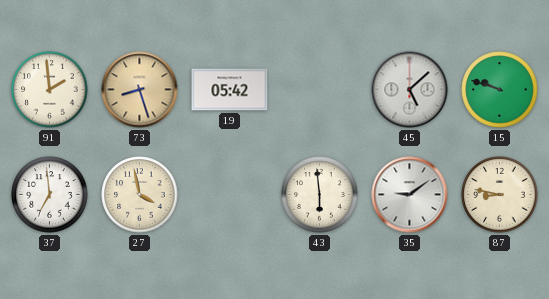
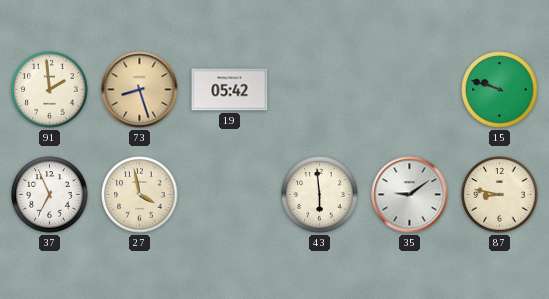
45: 5:08 -> none (410, 90)
37: 6:59 -> 6:56 (50, 195)
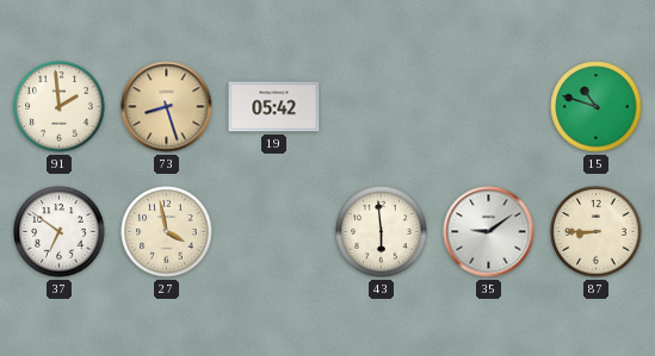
15: 9:48 -> 10:48 (597, 107)
37: 6:56 -> 6:51 (60, 232)
87: 8:47 -> 8:45 (597, 232)
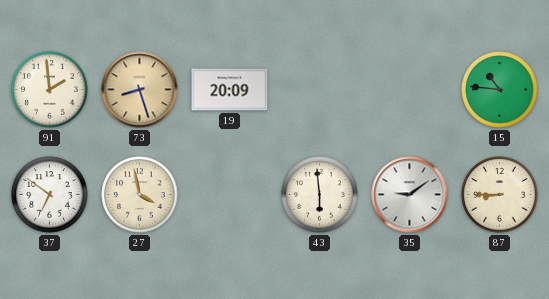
19: 05:42 -> 20:09 (230, 90)
15: 10:48 -> 10:46 (500, 90)
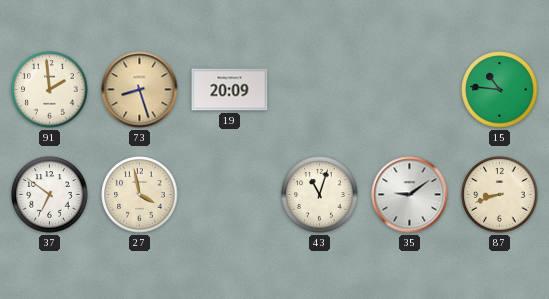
43: 5:59 -> 11:03 (320, 195)
87: 8:45 -> 8:42 (500, 195)
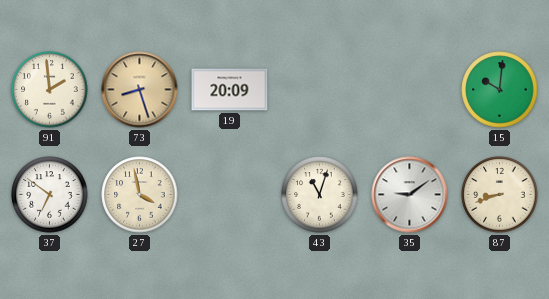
15: 10:46 -> 10:01 (500, 90)
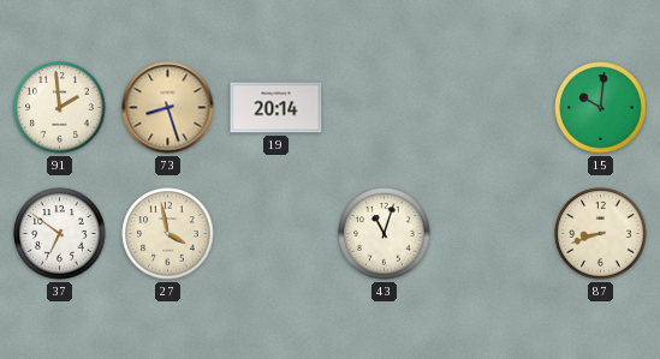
19: 20:09 -> 20:14 (277, 108)
35: 9:09 -> none (410, 195)
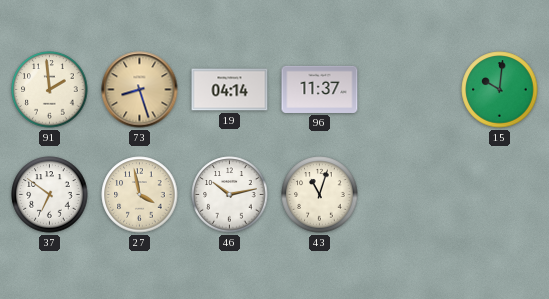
19: 20:14 -> 04:14 (230, 90)
96: none -> 11:37 (320, 89)
46: none -> 10:13 (230, 195)
87: 8:42 -> none (601, 234)
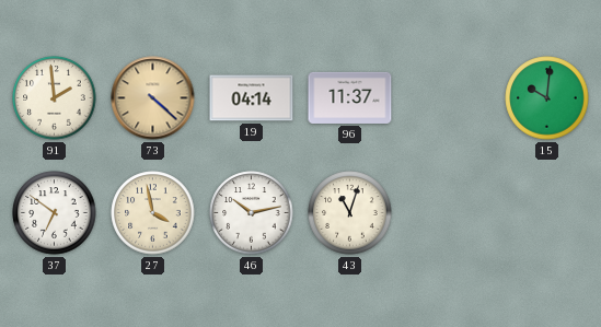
73: 8:27 -> 4:22 (153, 98)
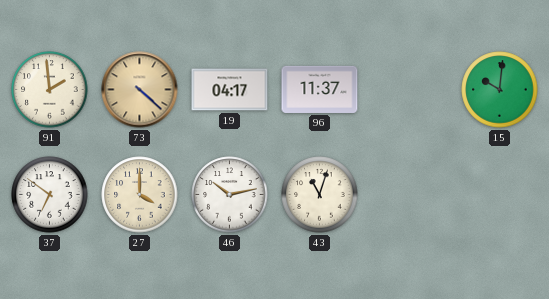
19: 04:14 -> 04:17 (230, 90)
27: 3:58 -> 4:00 (140, 195)
